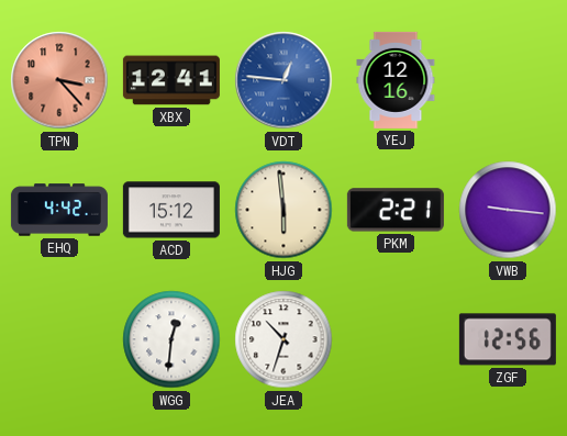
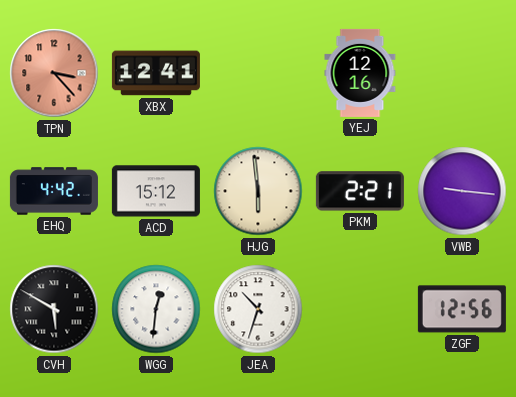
VDT: 12:46 -> none (283, 80)
CVH: none -> 5:50 (54, 309)
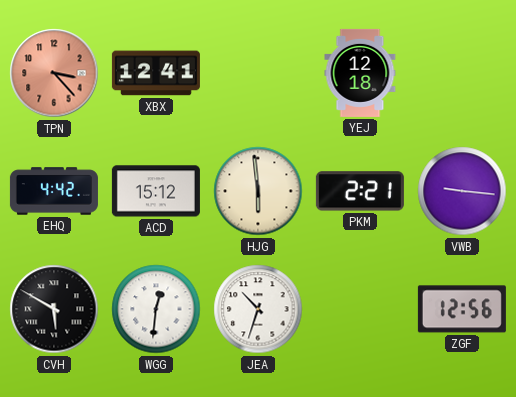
YEJ: 12:16 -> 12:18 (360, 73)
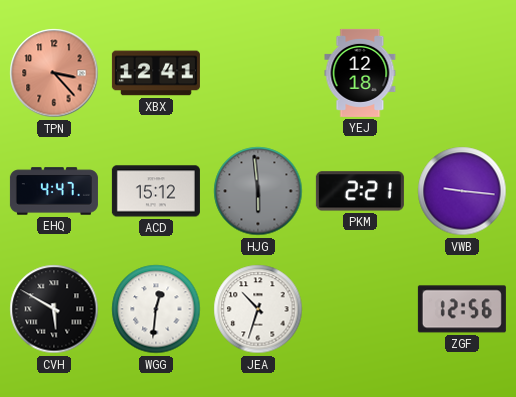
EHQ: 4:42 -> 4:47 (54, 191)
HJG dial: cream -> grey (258, 191)
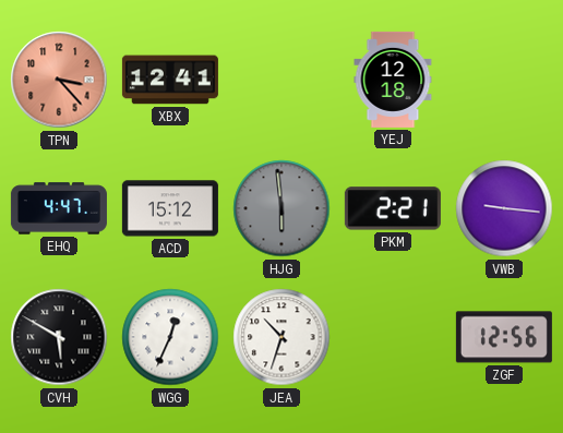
WGG: 12:31 -> 12:34 (170, 337)
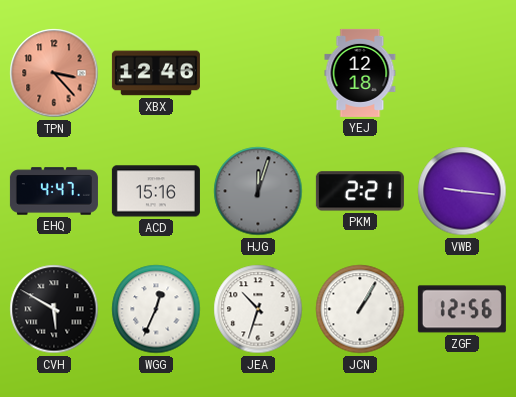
XBX: 12:41 -> 12:46 (156, 73)
ACD: 15:12 -> 15:16 (156, 191)
HJG: 5:59 -> 12:03 (258, 191)
JCN: none -> 1:05 (360, 309)
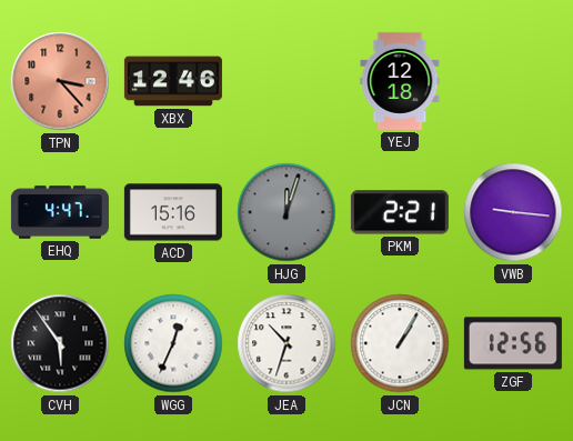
CVH: 5:50 -> 5:54 (60, 343)
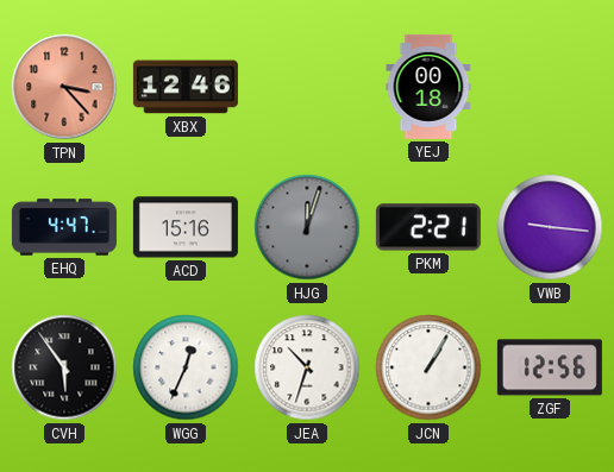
YEJ: 12:18 -> 00:18 (428, 87)
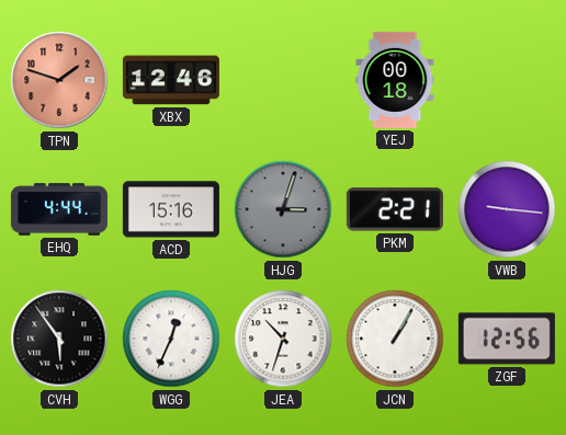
TPN: 3:23 -> 1:48 (59, 80)
EHQ: 4:47 -> 4:44 (59, 209)
HJG: 12:03 -> 3:03 (283, 209)
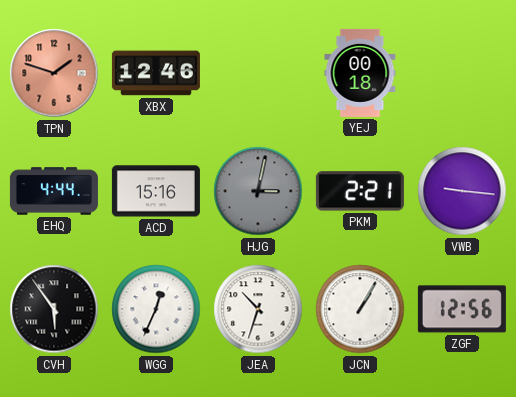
HJG: 3:03 -> 3:02 (258, 191)
